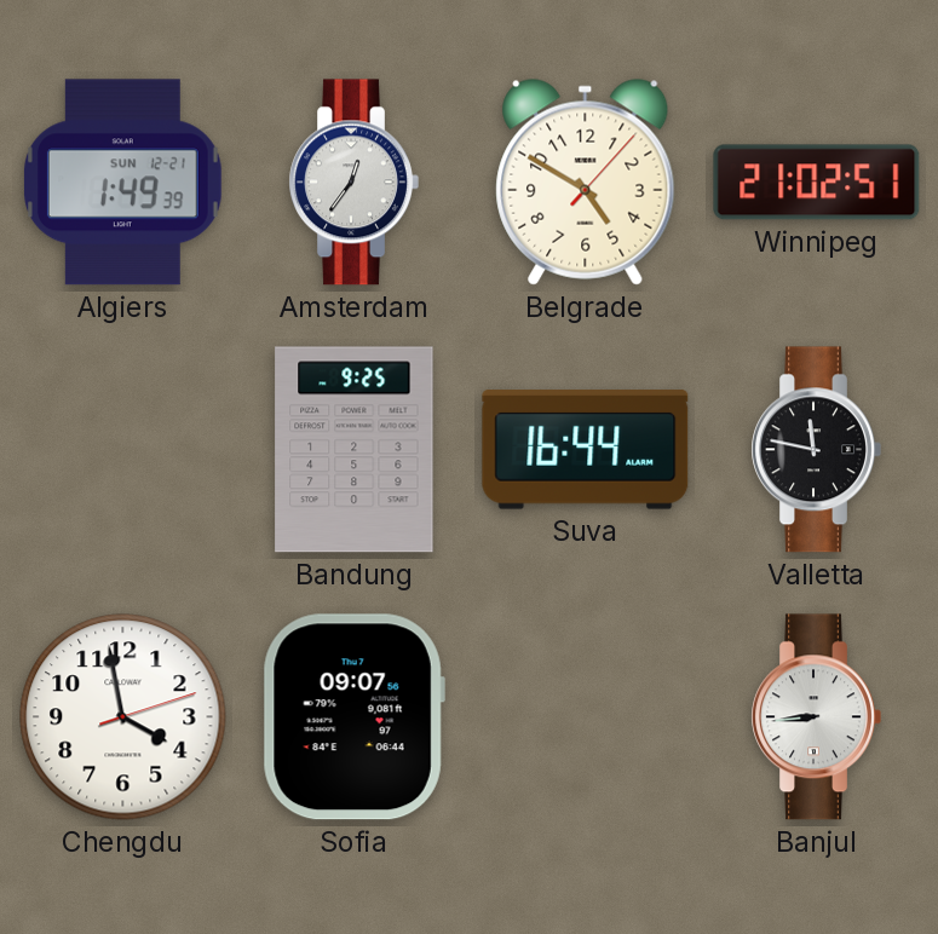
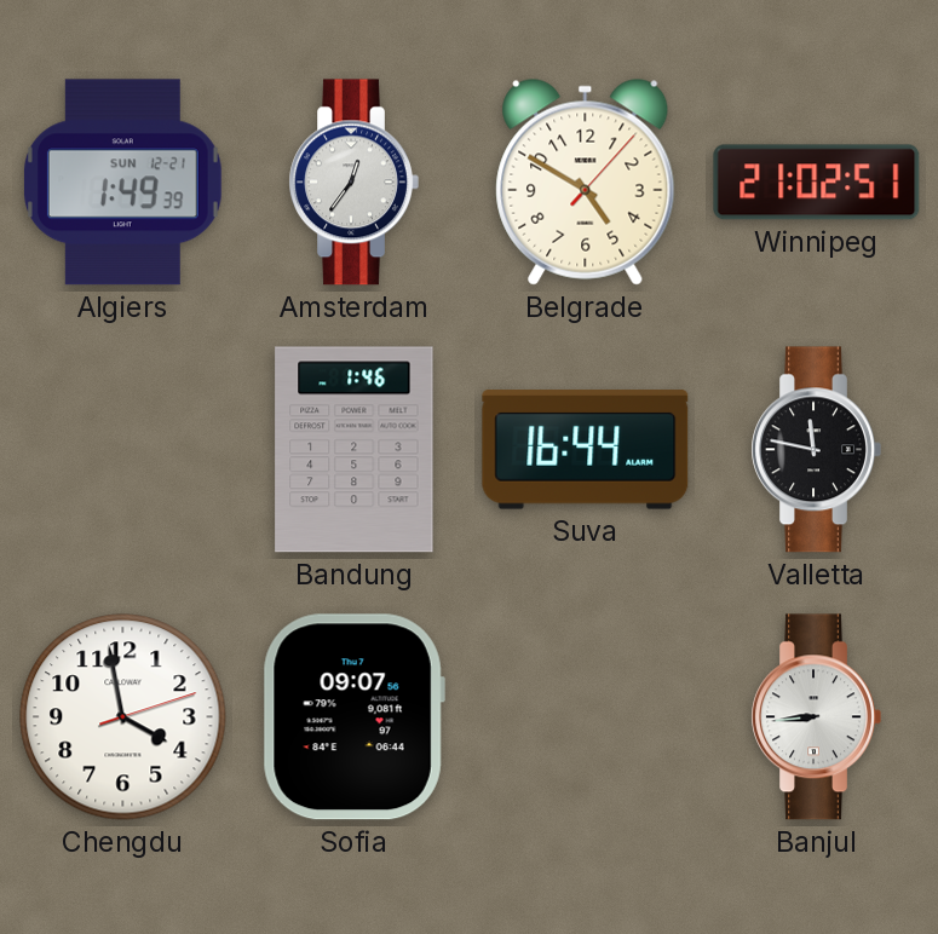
Bandung: 9:25 -> 1:46 (355, 450)
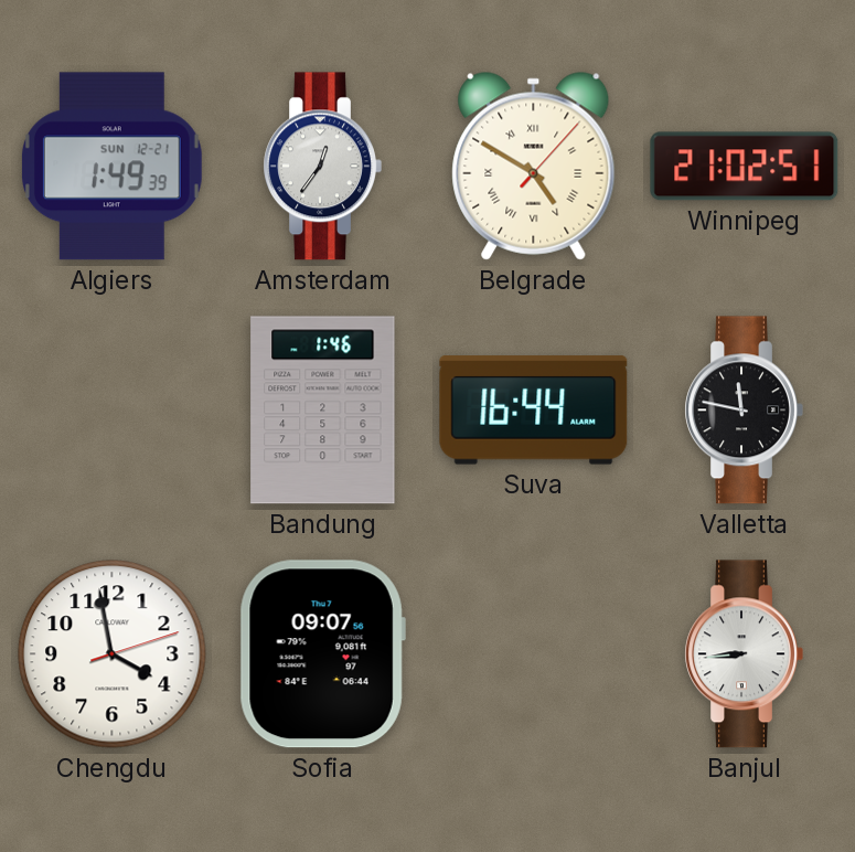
Belgrade numerals: Arabic -> Roman (534, 166)
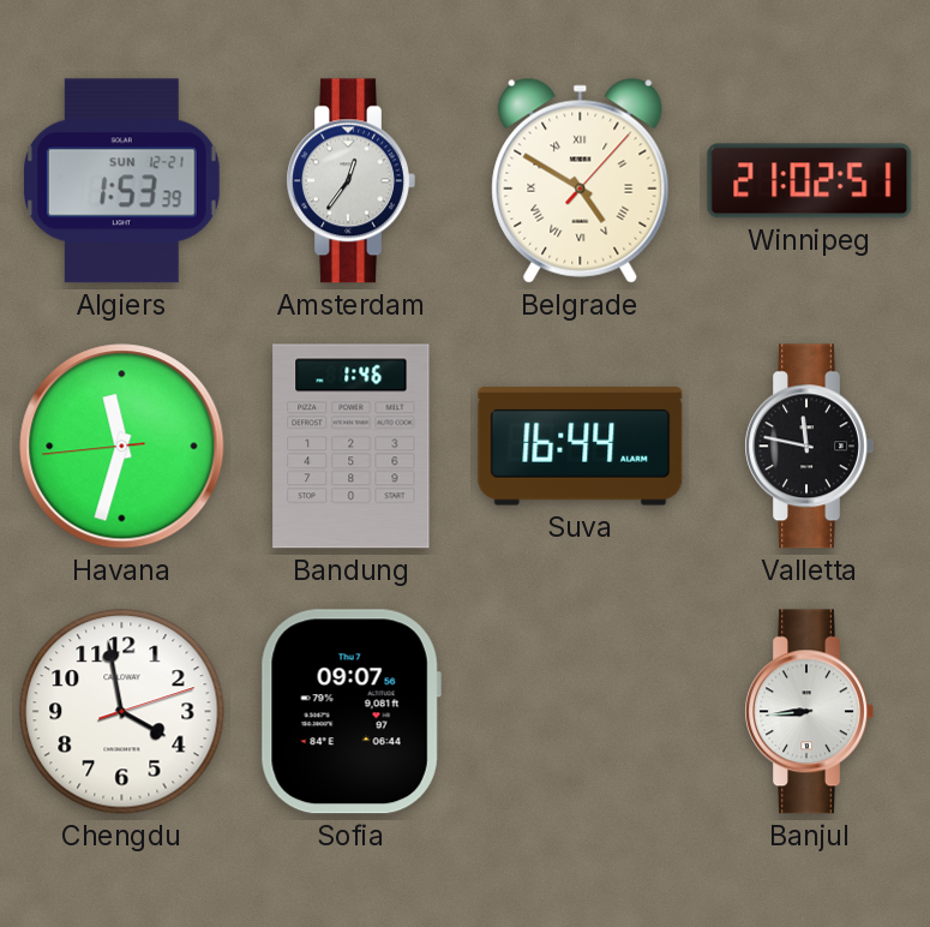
Algiers: 1:49 -> 1:53 (121, 181)
Havana: none -> 11:32 (122, 447)
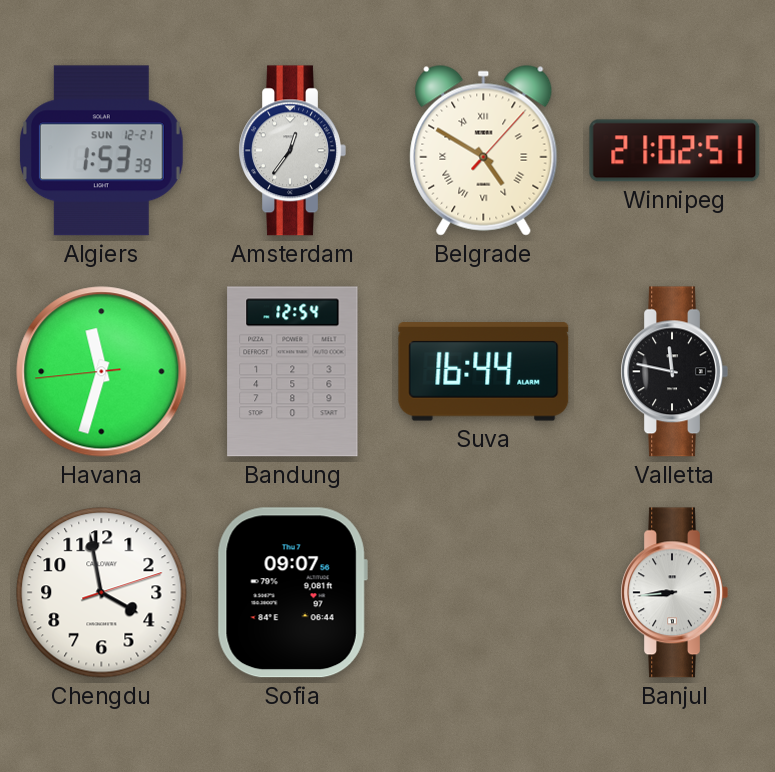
Bandung: 1:46 -> 12:54 (293, 372)
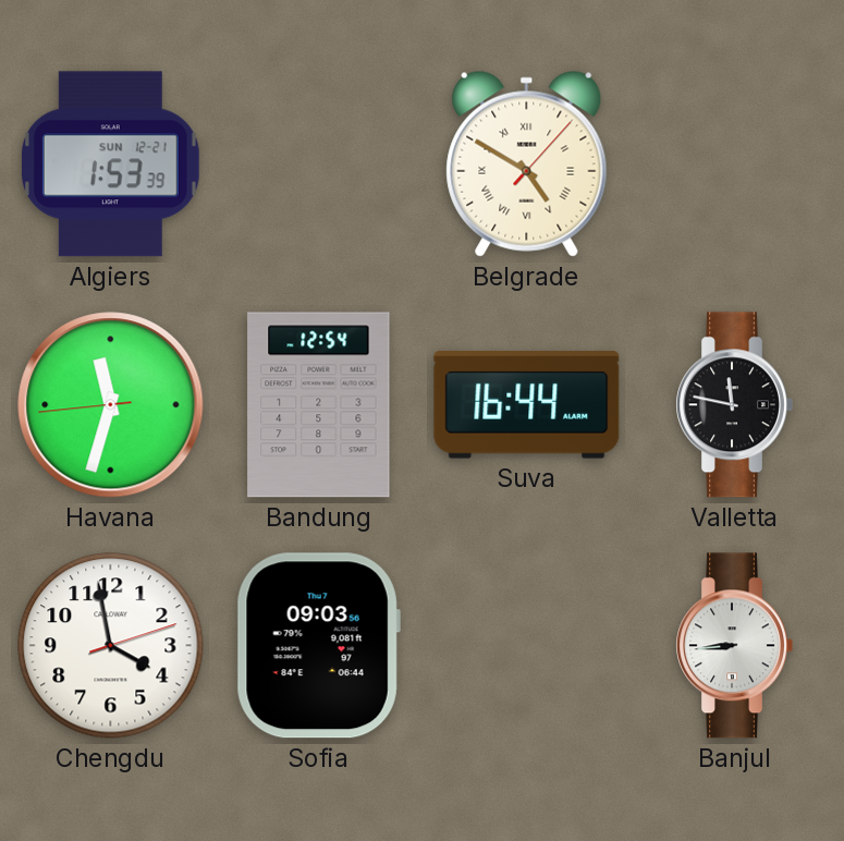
Amsterdam: 12:36 -> none (292, 151)
Winnipeg: 21:02 -> none (675, 151)
Sofia: 09:07 -> 09:03 (318, 646)
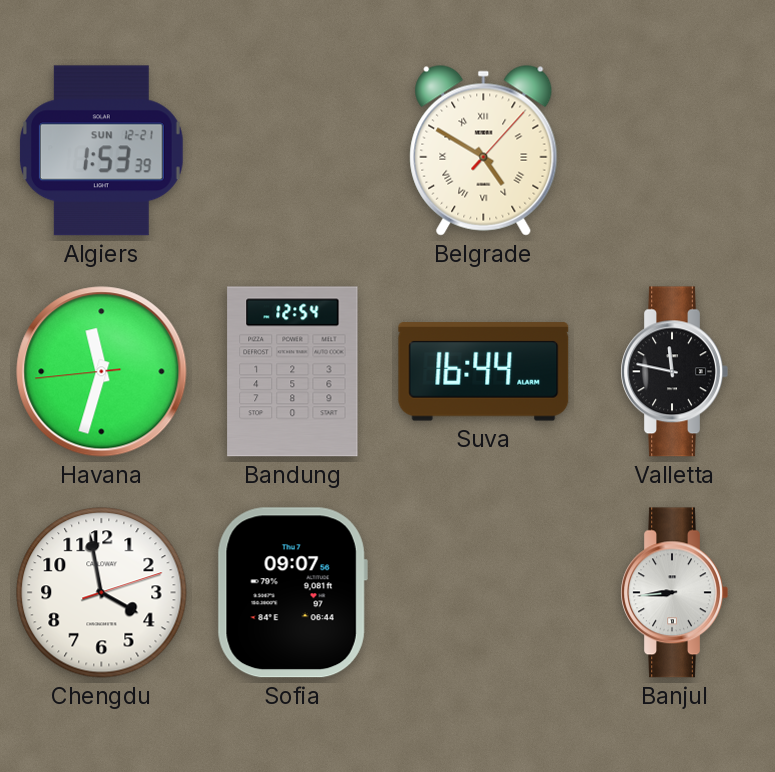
Sofia: 09:03 -> 09:07 (292, 593)
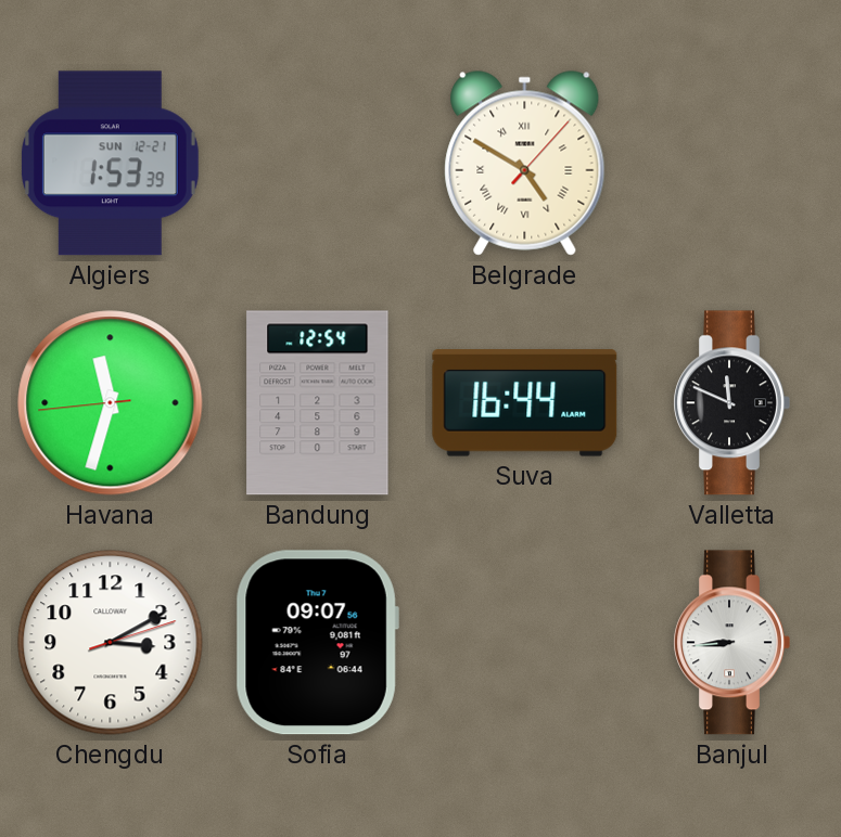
Valletta: 11:47 -> 11:49 (731, 403)
Chengdu: 3:58 -> 3:10 (111, 643)
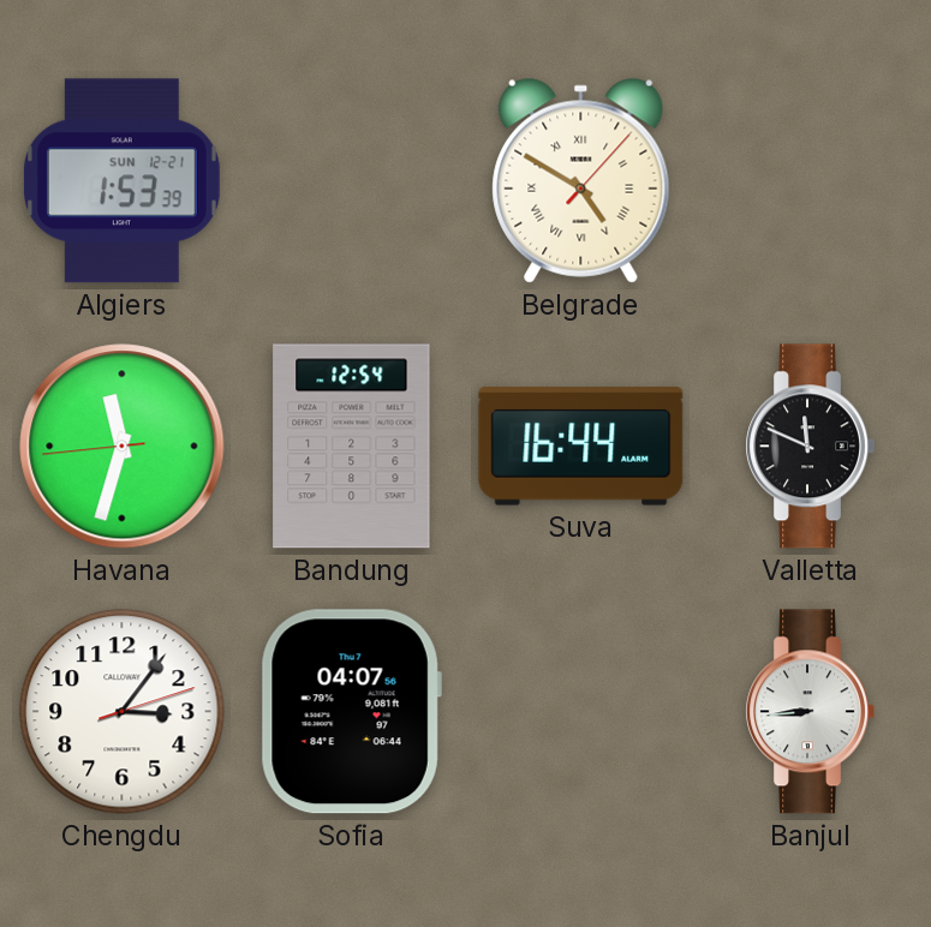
Chengdu: 3:10 -> 3:06 (123, 712)
Sofia: 09:07 -> 04:07 (351, 712)
